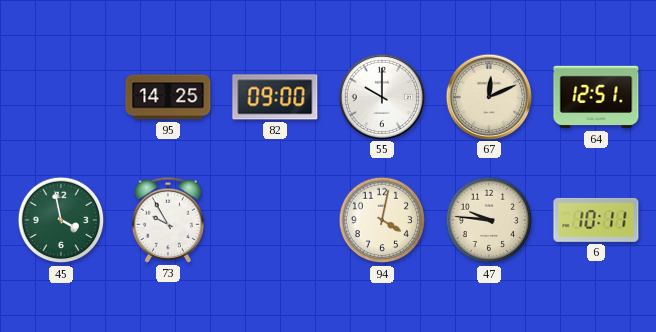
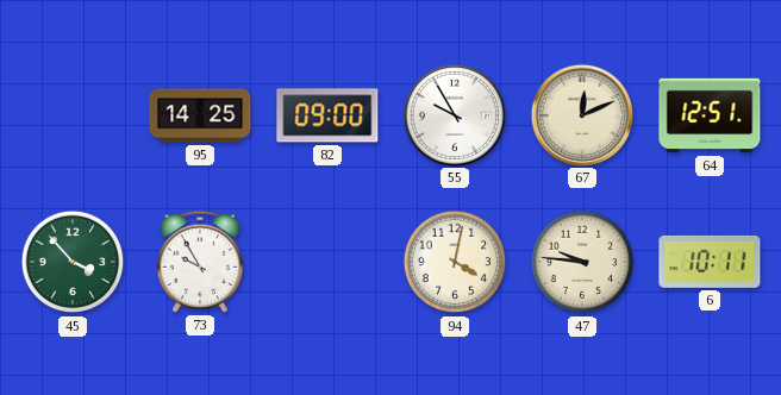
55: 10:00 -> 9:55 (454, 114)
45: 3:58 -> 3:53 (73, 262)
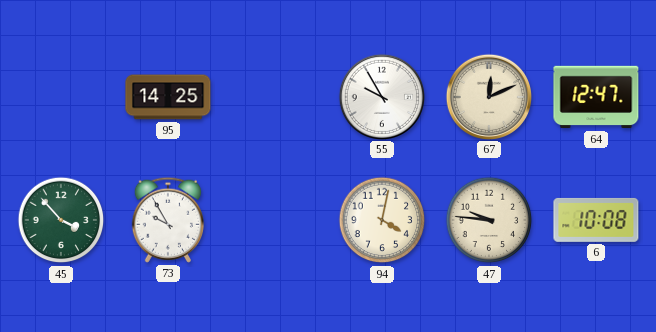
82: 09:00 -> none (327, 115)
64: 12:51 -> 12:47 (596, 97)
6: 10:11 -> 10:08 (596, 220)
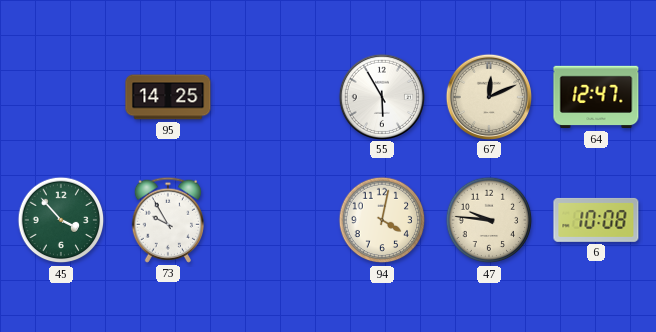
55: 9:55 -> 5:55 (381, 96)
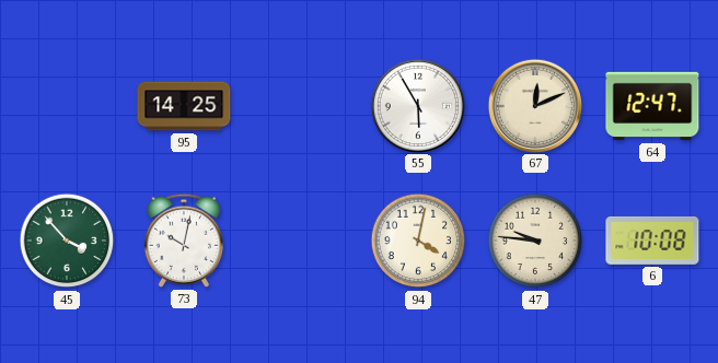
73: 9:55 -> 10:02 (184, 241)
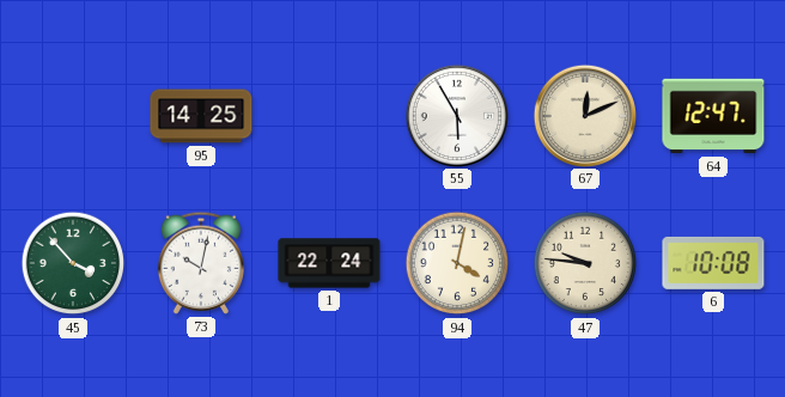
1: none -> 22:24 (329, 263)
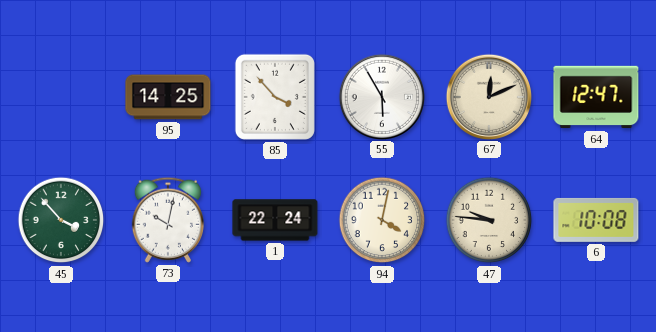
85: none -> 3:53 (275, 97)
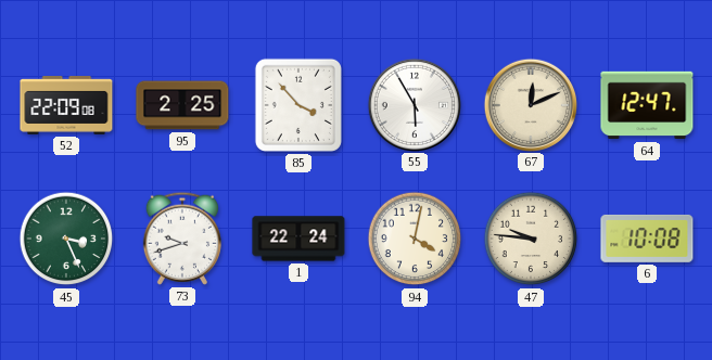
52: none -> 22:09 (66, 106)
95: 14:25 -> 2:25 (182, 105)
45: 3:53 -> 3:26 (66, 239)
73: 10:02 -> 9:42 (182, 239)
